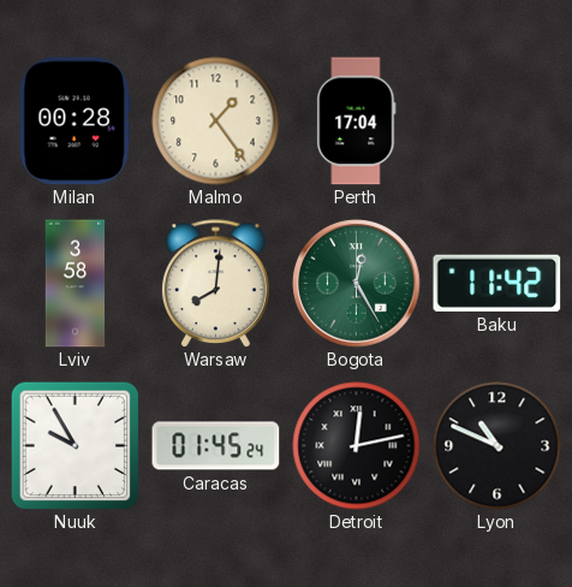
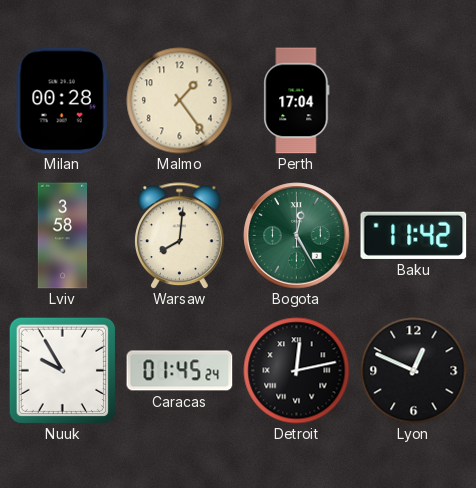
Lyon: 10:49 -> 12:49 (414, 371)
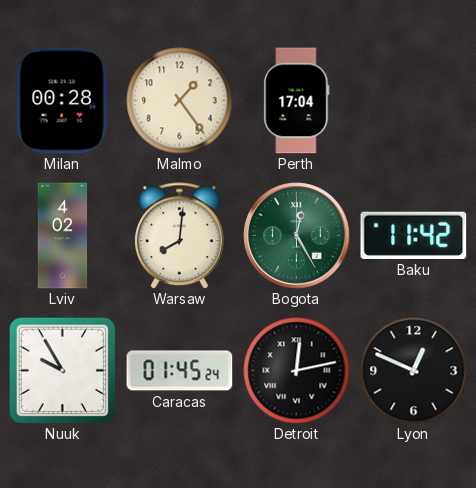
Lviv: 3:58 -> 4:02 (63, 236)
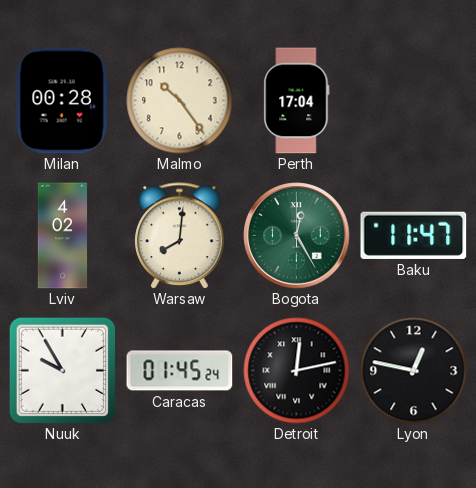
Malmo: 1:24 -> 10:24 (180, 101)
Baku: 11:42 -> 11:47 (414, 235)
Lyon: 12:49 -> 12:47 (414, 371)
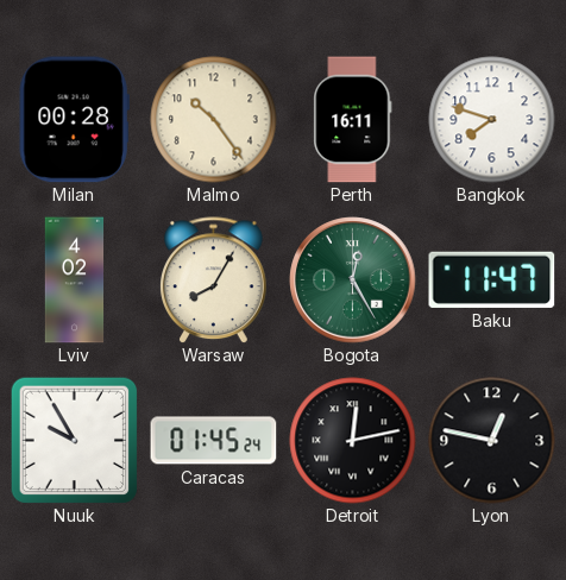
Perth: 17:04 -> 16:11 (353, 120)
Bangkok: none -> 7:48 (492, 120)
Warsaw: 8:01 -> 8:05 (214, 280)
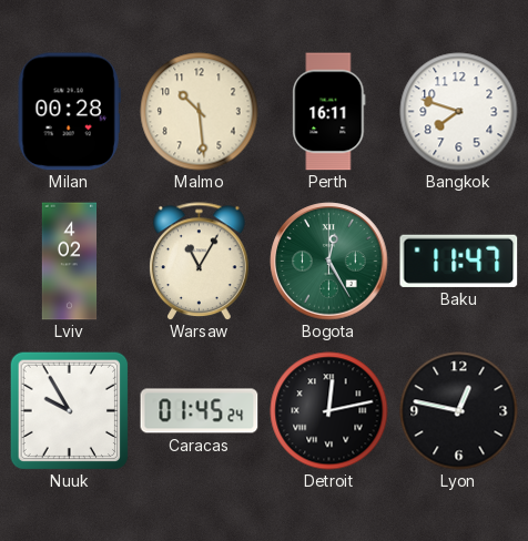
Malmo: 10:24 -> 10:29 (200, 112)
Warsaw: 8:05 -> 11:05 (200, 262)
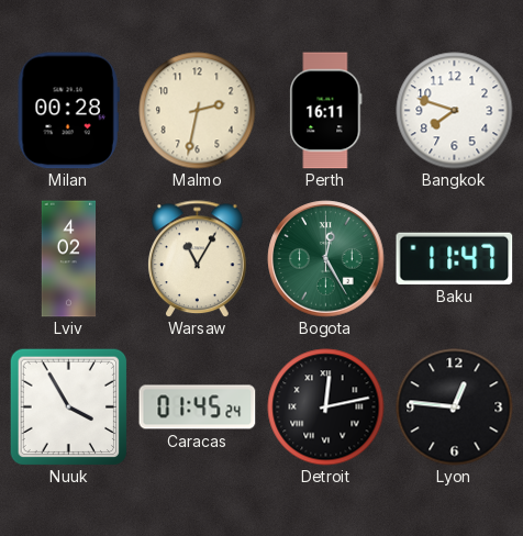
Malmo: 10:29 -> 2:32 (198, 111)
Nuuk: 9:55 -> 3:55 (68, 406)
Lyon: 12:47 -> 12:46 (455, 407)
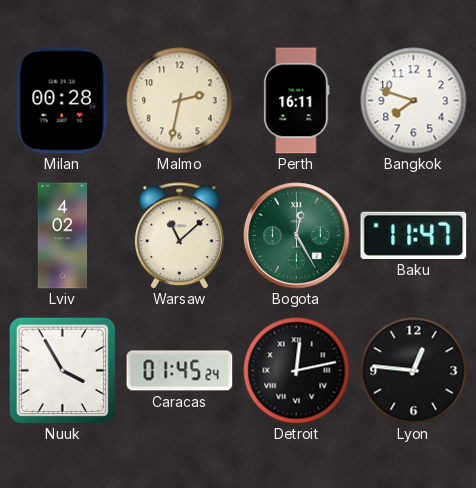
Warsaw: 11:05 -> 11:08 (180, 236)
